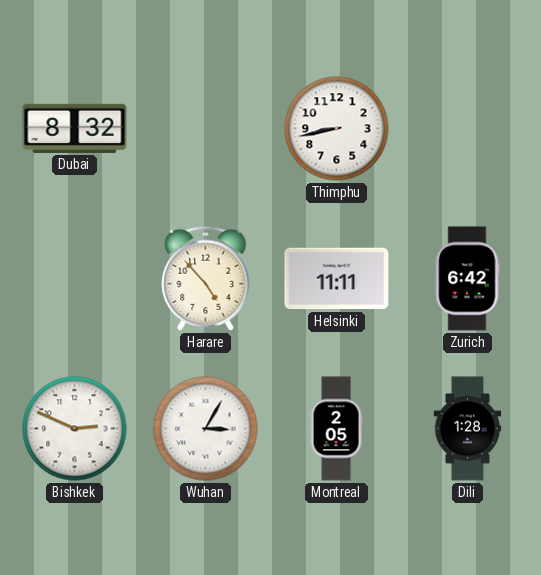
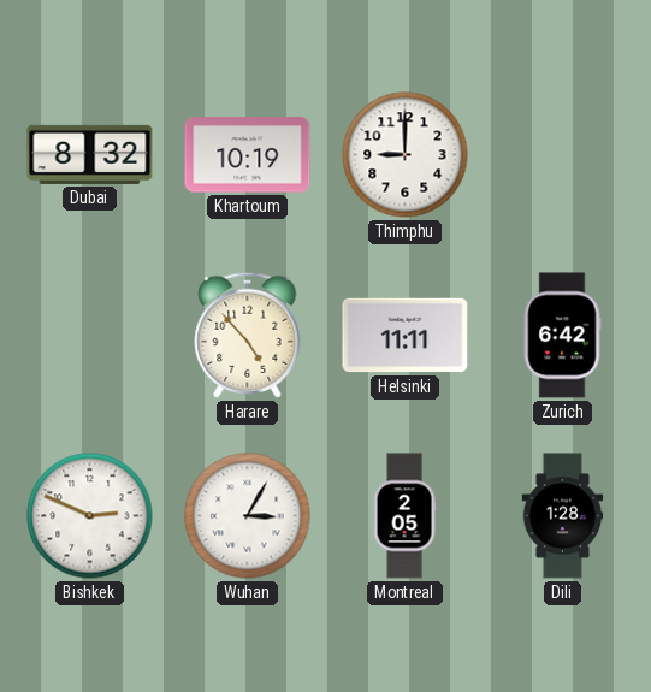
Khartoum: none -> 10:19 (248, 155)
Thimphu: 8:43 -> 9:00 (406, 155)
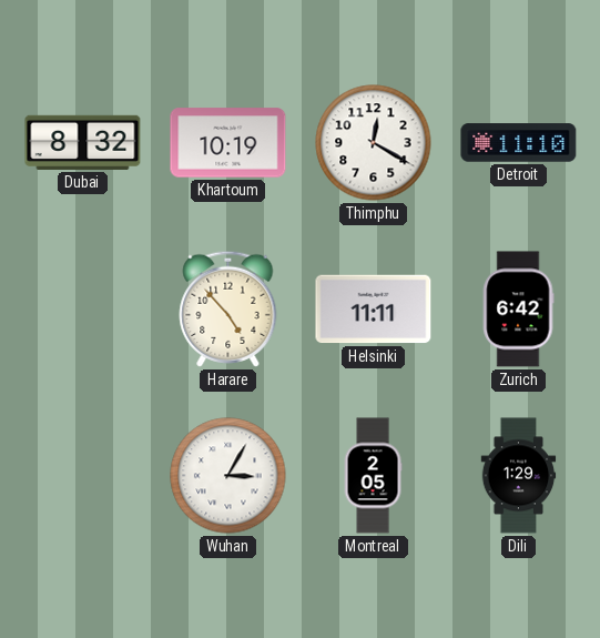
Thimphu: 9:00 -> 12:20 (374, 143)
Detroit: none -> 11:10 (519, 143)
Bishkek: 2:49 -> none (90, 516)
Dili: 1:28 -> 1:29 (519, 476)
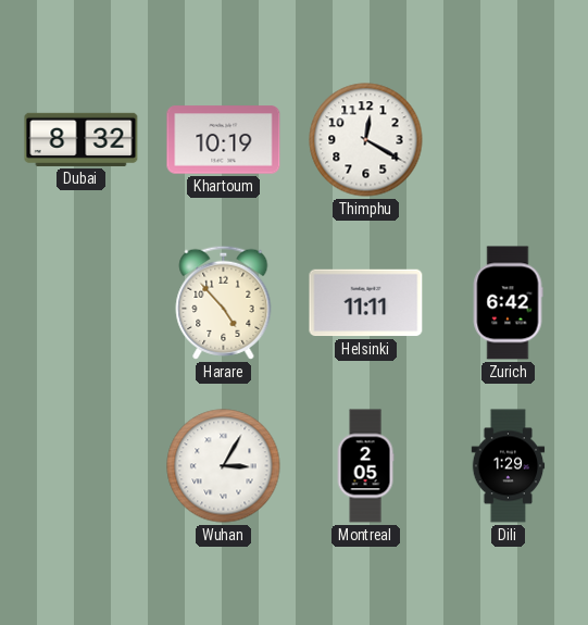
Detroit: 11:10 -> none (519, 143)
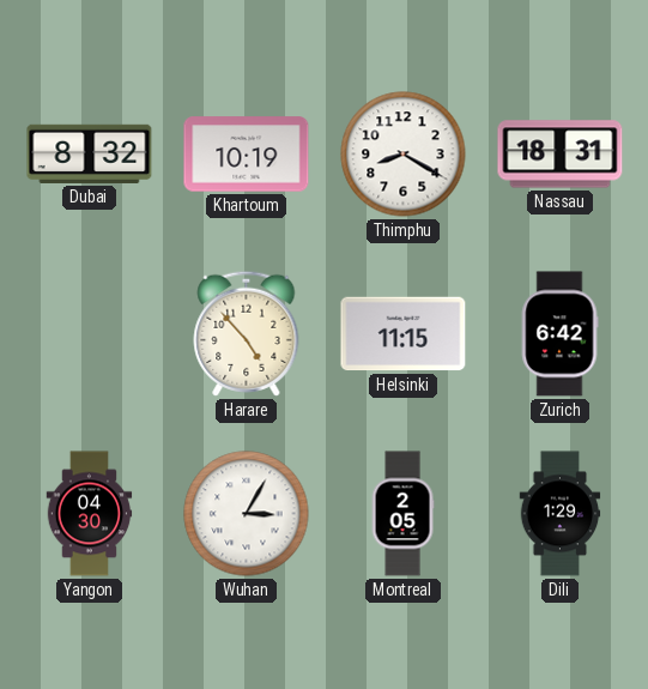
Thimphu: 12:20 -> 8:20 (404, 155)
Nassau: none -> 18:31 (561, 155)
Helsinki: 11:11 -> 11:15 (404, 334)
Yangon: none -> 04:30 (90, 514)
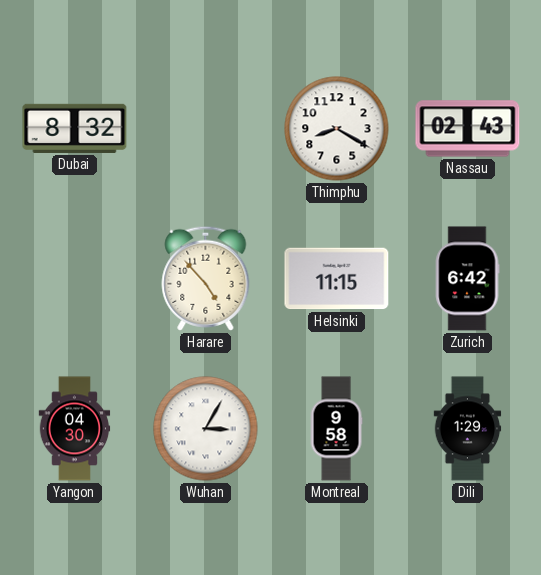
Khartoum: 10:19 -> none (247, 155)
Nassau: 18:31 -> 02:43 (468, 129)
Montreal: 2:05 -> 9:58 (336, 429)
